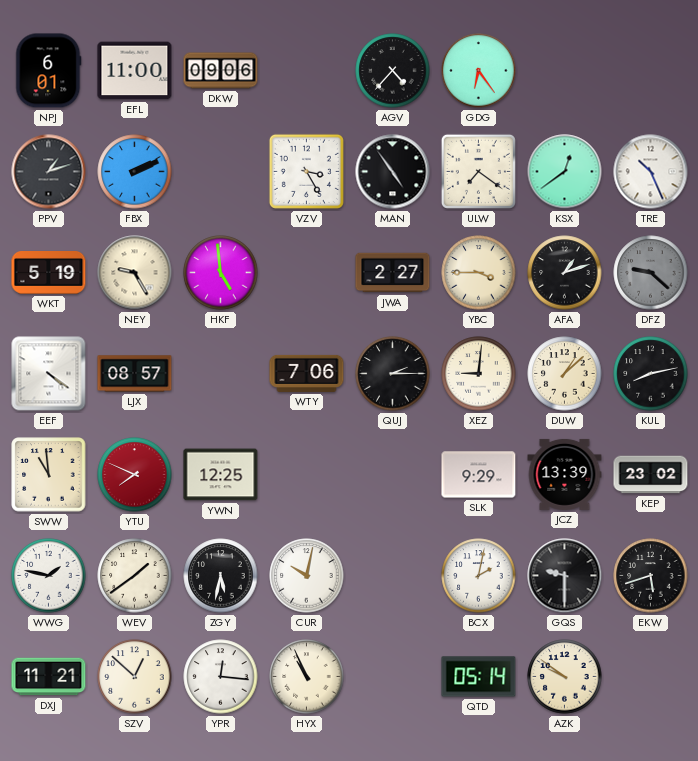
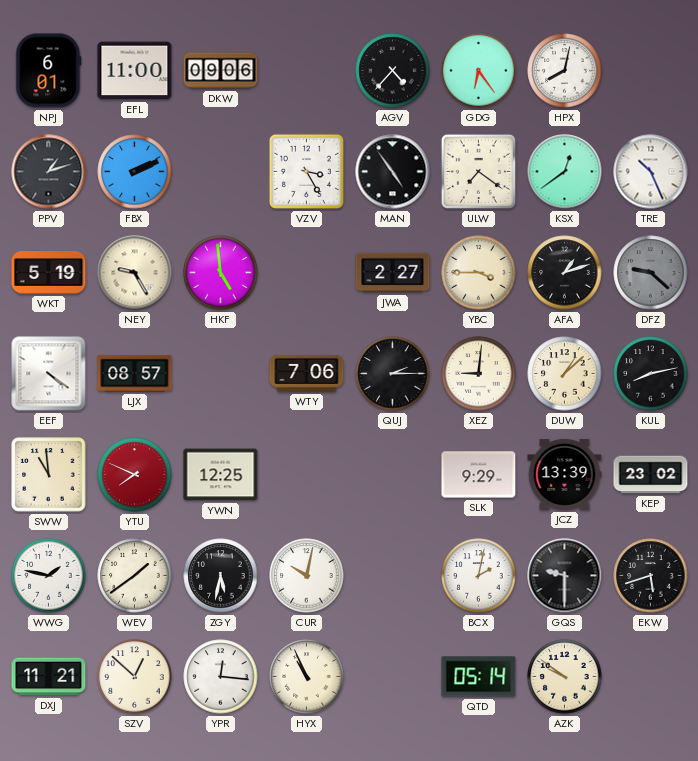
HPX: none -> 8:02 (565, 71)
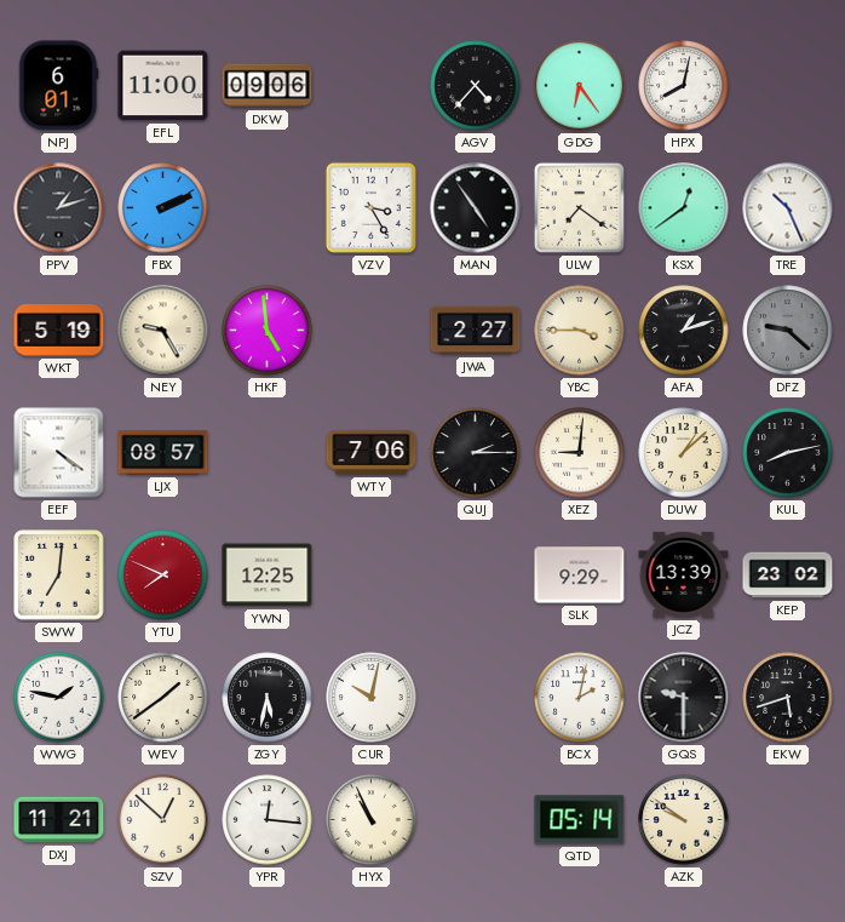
SWW: 10:59 -> 7:01 (59, 575)
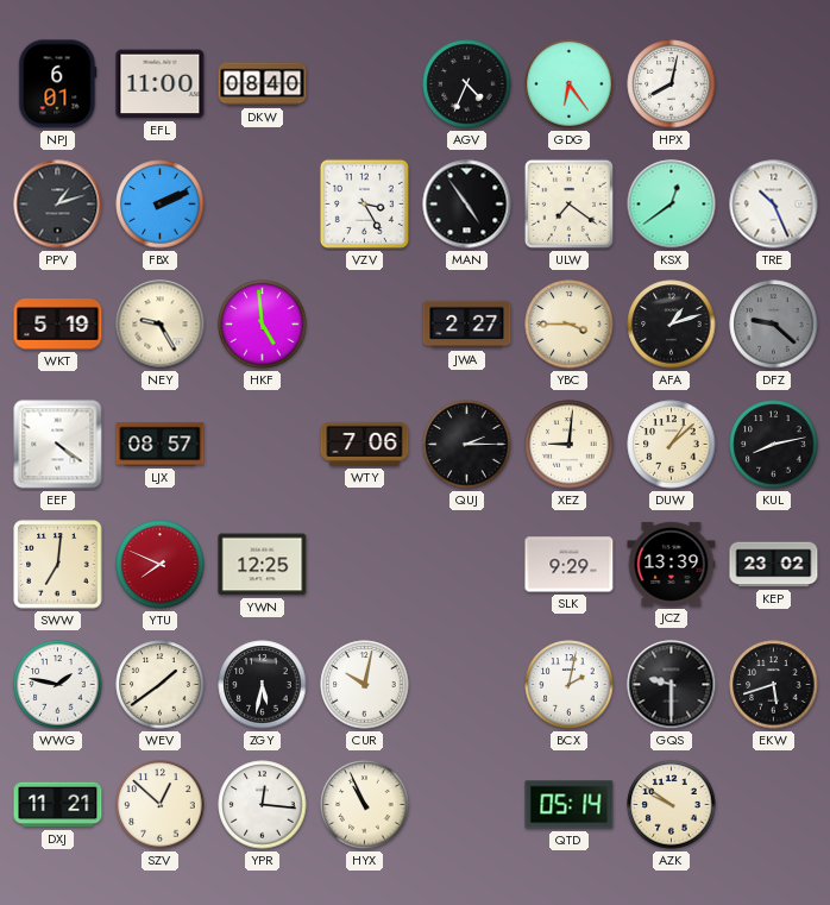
DKW: 09:06 -> 08:40 (263, 84)
AGV: 4:37 -> 4:34 (467, 84)
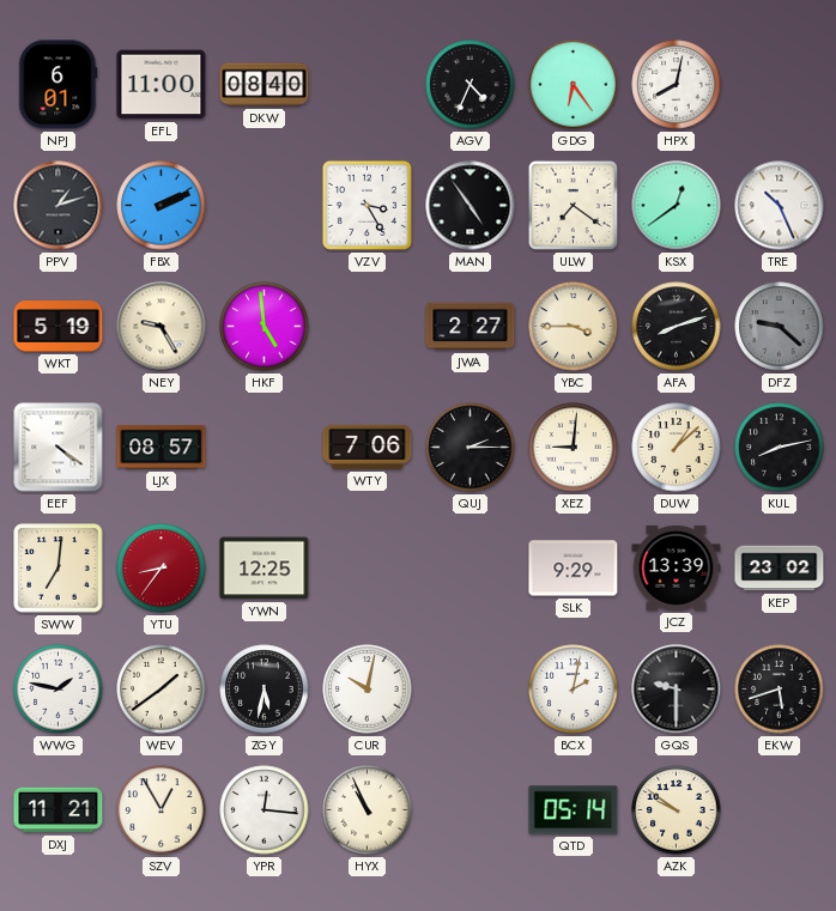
AFA: 1:12 -> 8:12 (677, 327)
YTU: 7:49 -> 8:36 (162, 569)
SZV: 12:52 -> 12:55 (162, 810)
